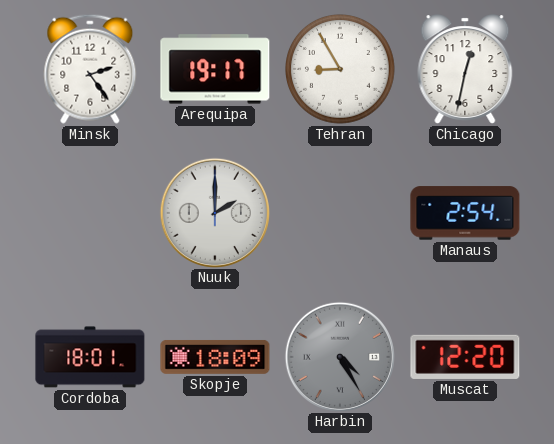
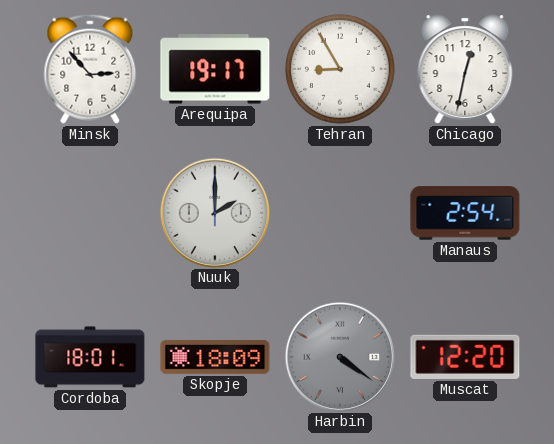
Minsk: 2:24 -> 2:53 (90, 69)
Harbin: 4:25 -> 4:21 (339, 356)
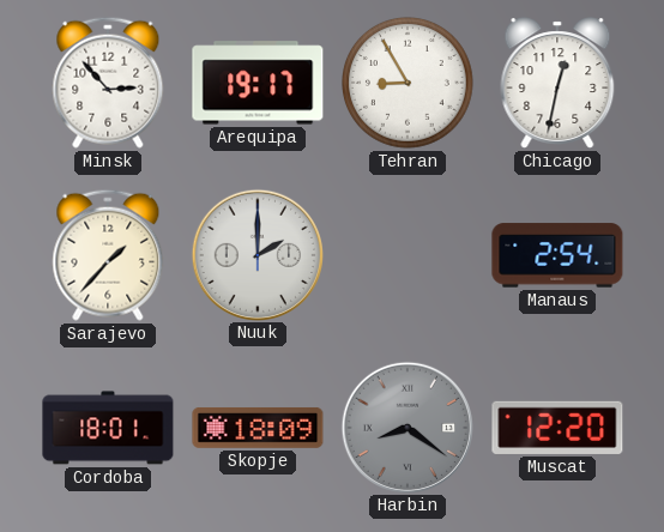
Sarajevo: none -> 1:37 (108, 255)
Harbin: 4:21 -> 8:21 (406, 427)
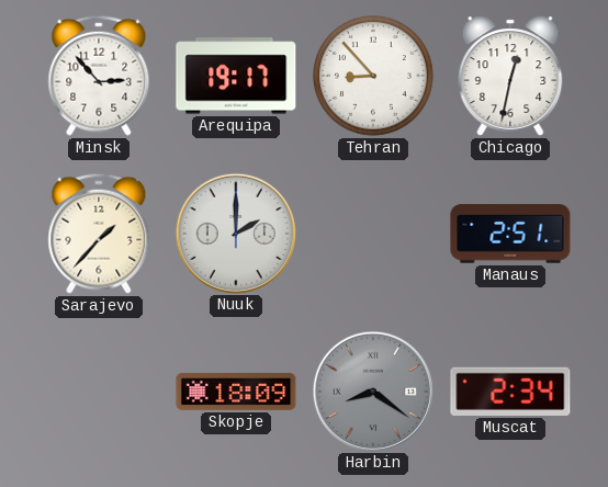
Tehran: 8:55 -> 8:53 (374, 77)
Manaus: 2:54 -> 2:51 (510, 234)
Cordoba: 18:01 -> none (108, 428)
Muscat: 12:20 -> 2:34 (510, 392)
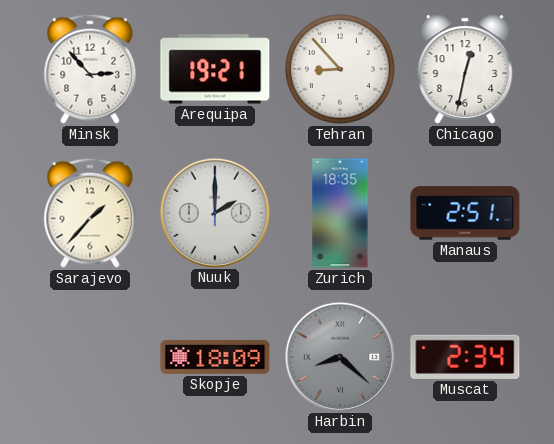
Arequipa: 19:17 -> 19:21 (215, 69)
Zurich: none -> 18:35 (340, 213)
Harbin: 8:21 -> 8:22 (339, 356)
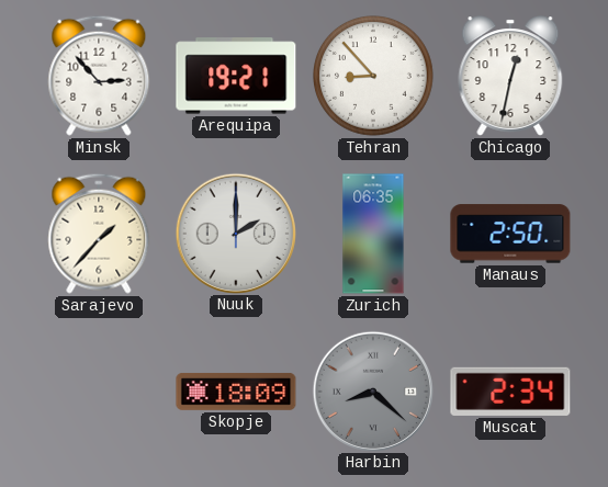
Zurich: 18:35 -> 06:35 (373, 234)
Manaus: 2:51 -> 2:50 (510, 234)
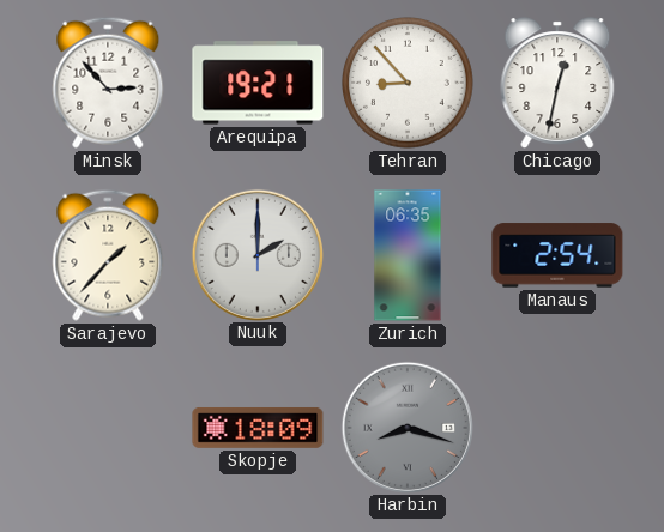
Manaus: 2:50 -> 2:54 (557, 255)
Harbin: 8:22 -> 8:18 (406, 427)
Muscat: 2:34 -> none (510, 392)
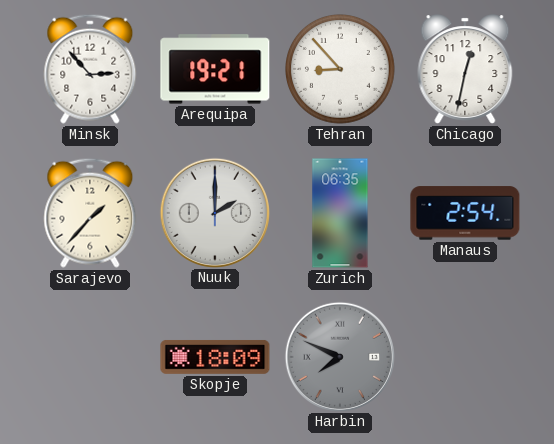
Harbin: 8:18 -> 7:49 (339, 356)
